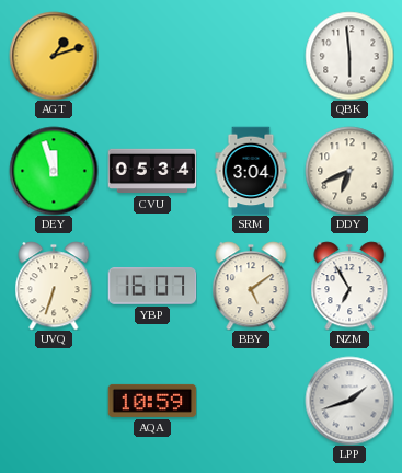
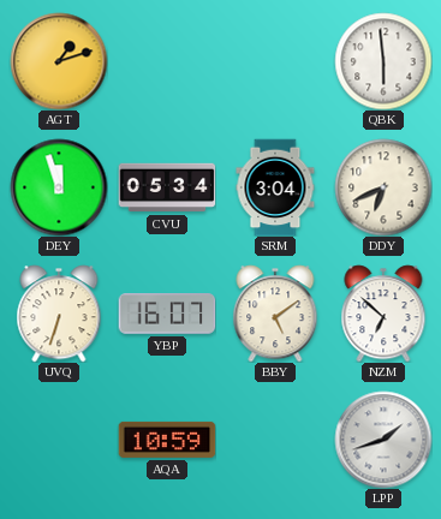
NZM: 6:55 -> 6:52 (383, 314)
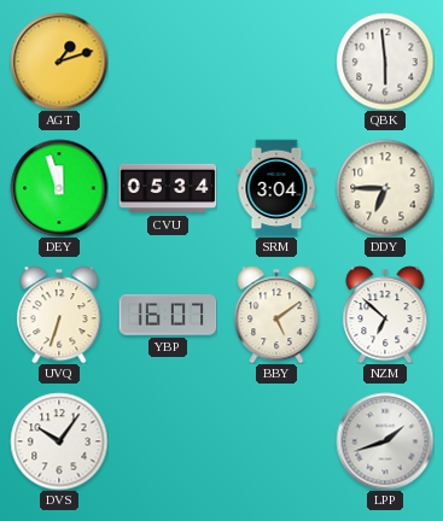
DDY: 6:41 -> 6:45 (385, 188)
DVS: none -> 10:06 (59, 441)
AQA: 10:59 -> none (167, 440)
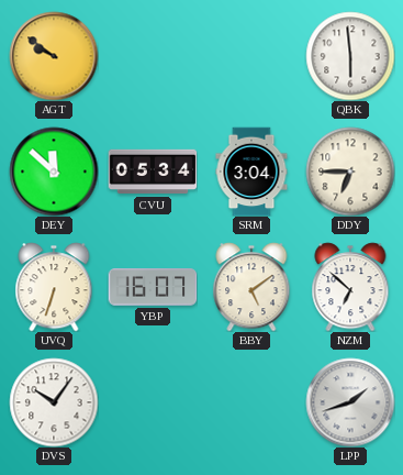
AGT: 1:12 -> 9:51 (54, 56)
DEY: 11:57 -> 11:52 (54, 172)
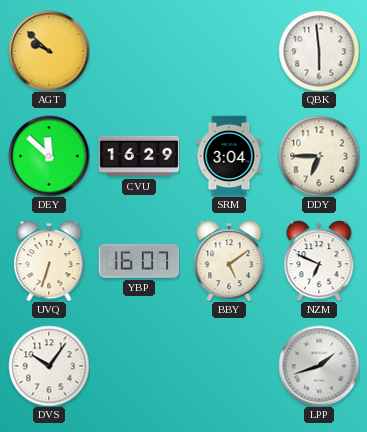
AGT: 9:51 -> 9:52 (49, 51)
CVU: 05:34 -> 16:29 (139, 156)
NZM: 6:52 -> 6:49 (319, 261)
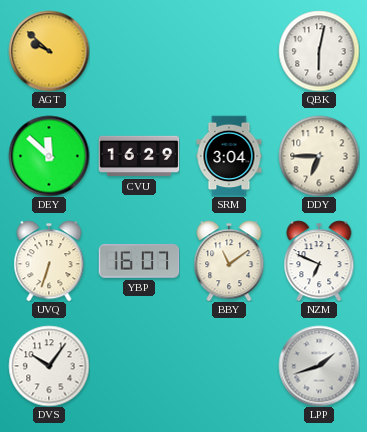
QBK: 5:59 -> 6:02 (319, 51)
BBY: 5:09 -> 11:09 (229, 261)
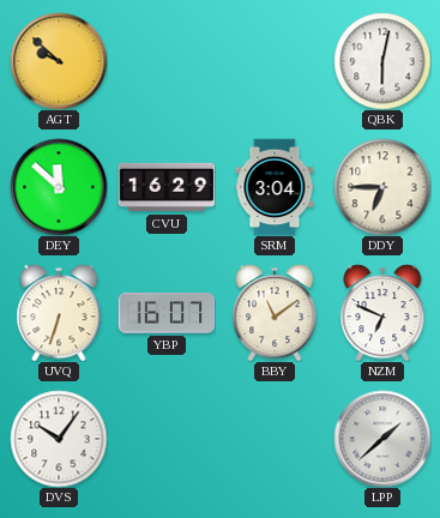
LPP: 1:42 -> 1:38 (382, 439)
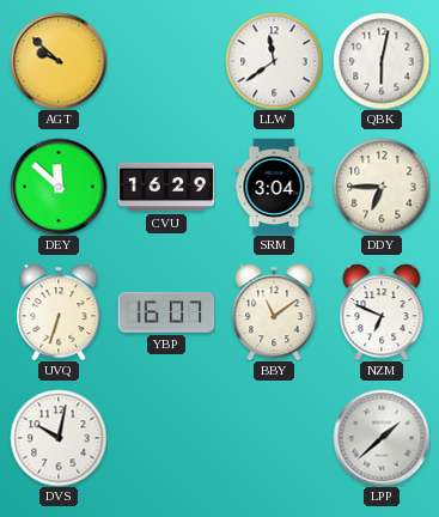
LLW: none -> 11:39 (274, 61)
DVS: 10:06 -> 10:02 (59, 438)
